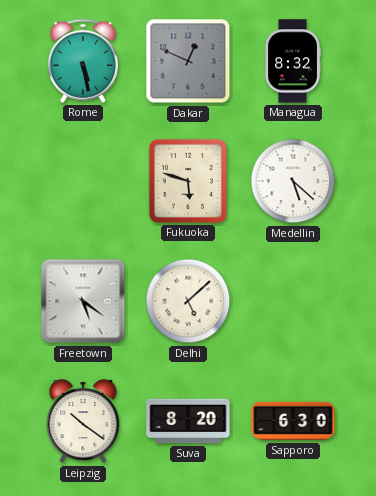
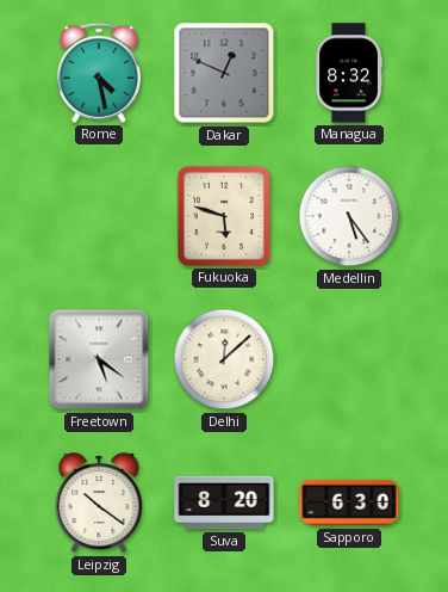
Rome: 5:28 -> 4:28 (99, 73)
Medellin: 5:22 -> 5:24 (349, 216)
Delhi: 5:08 -> 12:08 (224, 359)
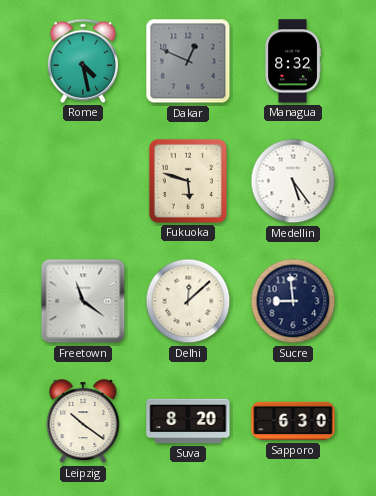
Freetown: 5:21 -> 11:21 (83, 301)
Sucre: none -> 8:59 (293, 301)
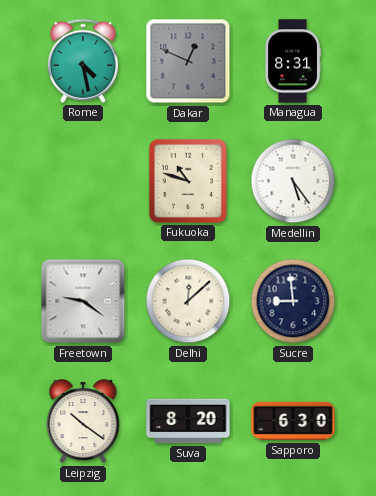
Managua: 8:32 -> 8:31 (293, 61)
Fukuoka: 5:48 -> 10:48 (188, 181)
Freetown: 11:21 -> 9:21 (83, 301)
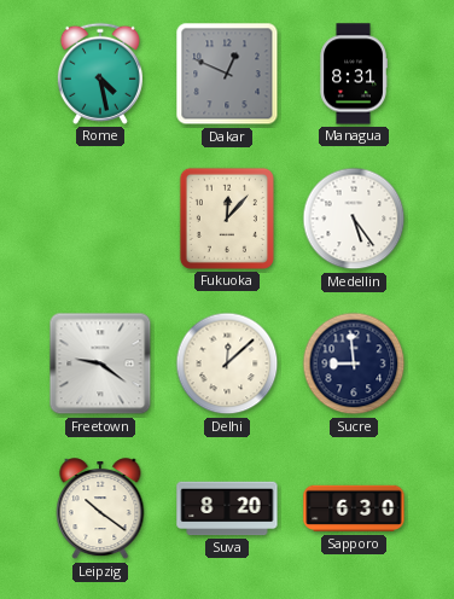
Fukuoka: 10:48 -> 12:07 (227, 219)
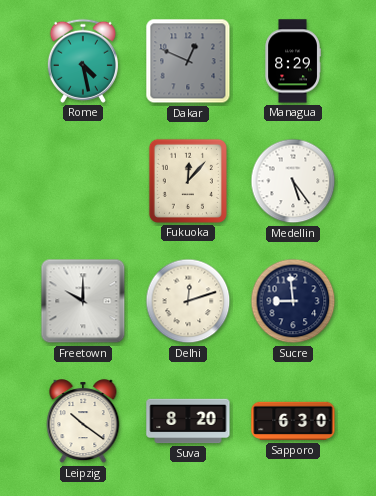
Managua: 8:31 -> 8:29 (293, 61)
Freetown: 9:21 -> 10:00 (83, 301)
Delhi: 12:08 -> 12:12 (188, 301)
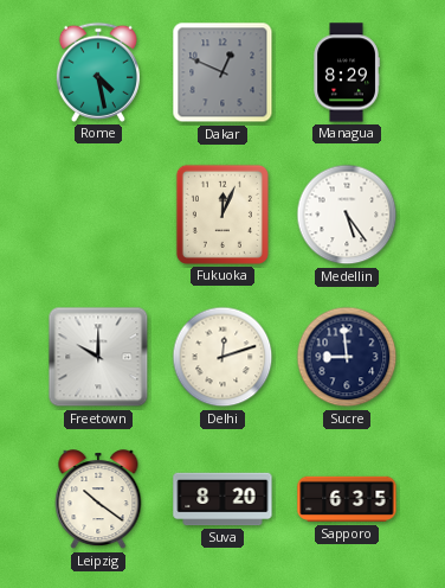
Fukuoka: 12:07 -> 12:04 (222, 215)
Sapporo: 6:30 -> 6:35 (347, 499)
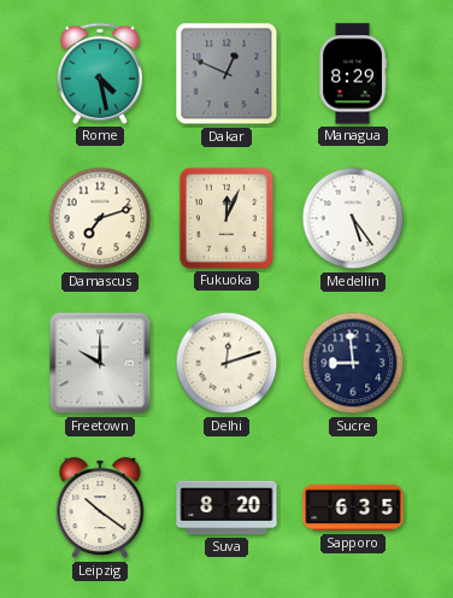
Damascus: none -> 7:12 (100, 218)
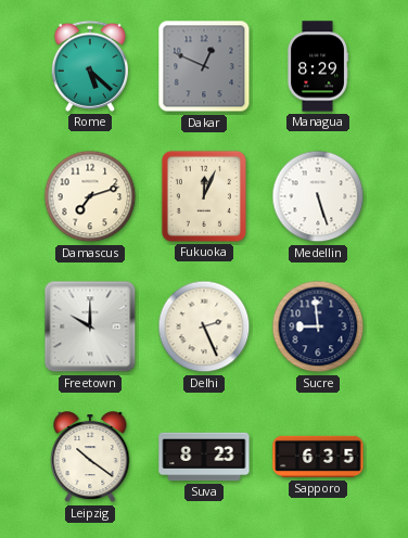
Rome: 4:28 -> 5:22 (90, 66)
Medellin: 5:24 -> 5:27 (318, 196)
Delhi: 12:12 -> 2:26 (204, 326)
Suva: 8:20 -> 8:23 (204, 457)
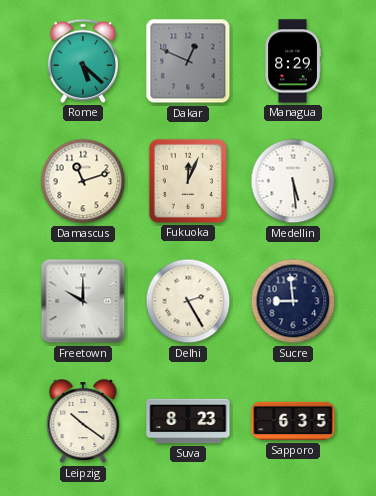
Damascus: 7:12 -> 11:12 (83, 181)
Medellin: 5:27 -> 5:29 (293, 181)
Delhi: 2:26 -> 2:25 (188, 301)
